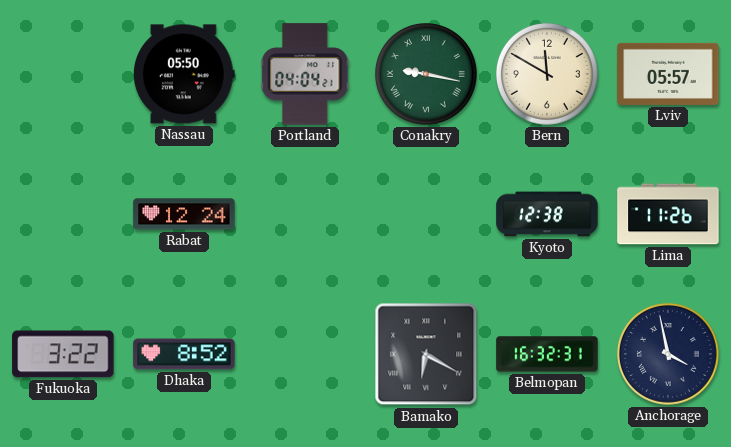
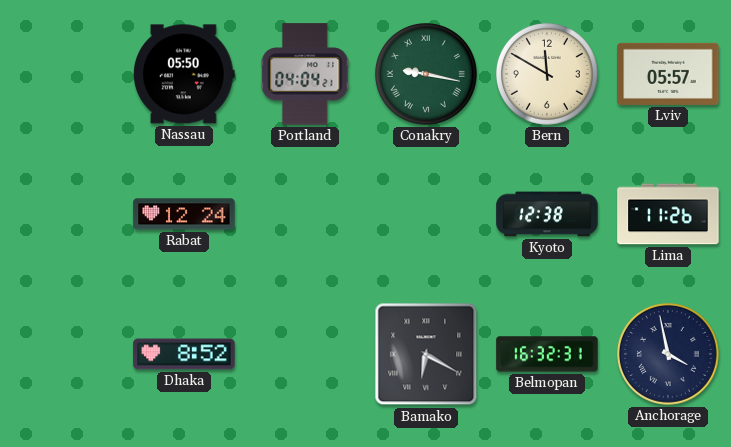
Fukuoka: 3:22 -> none (63, 354)
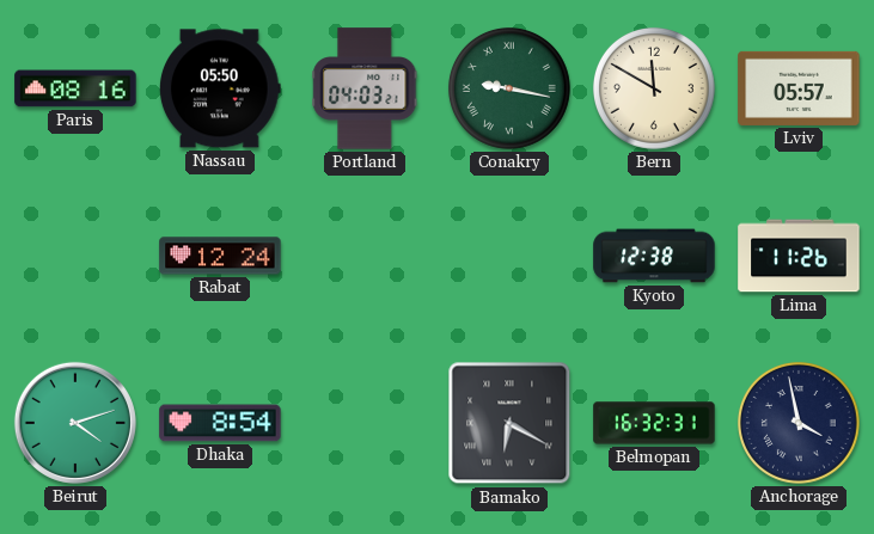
Paris: none -> 08:16 (75, 88)
Portland: 04:04 -> 04:03 (365, 88)
Beirut: none -> 4:12 (75, 423)
Dhaka: 8:52 -> 8:54 (220, 423)
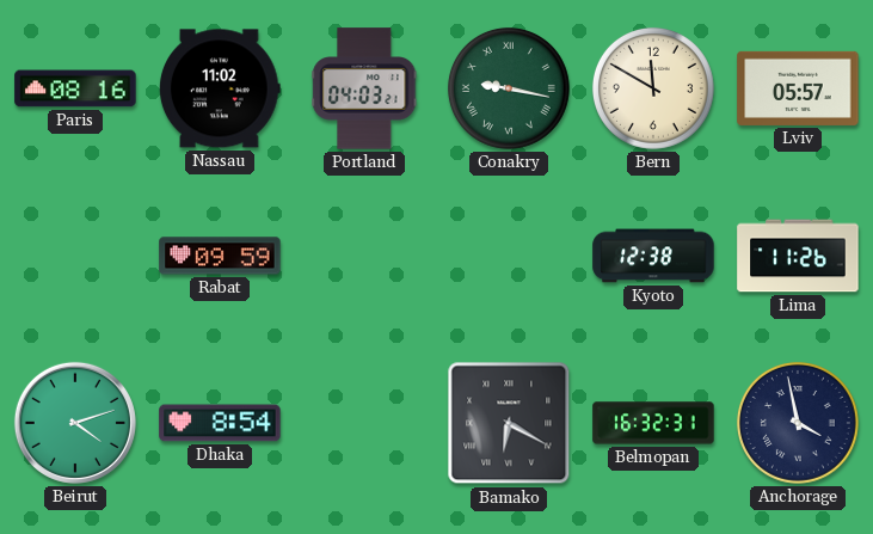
Nassau: 05:50 -> 11:02 (220, 88)
Rabat: 12:24 -> 09:59 (220, 256)
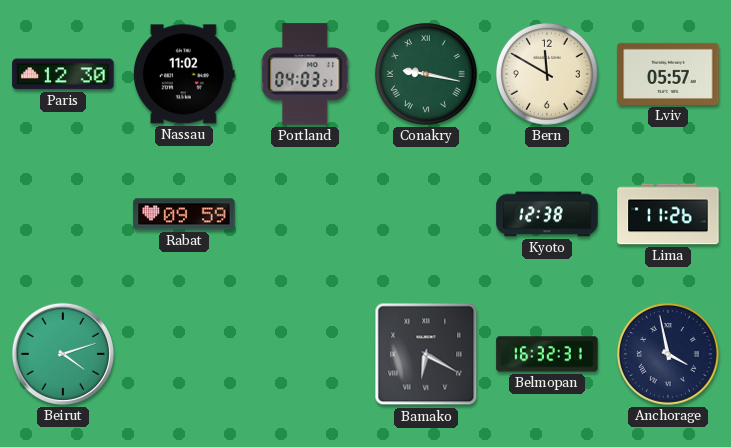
Paris: 08:16 -> 12:30 (63, 74)
Dhaka: 8:54 -> none (220, 423)
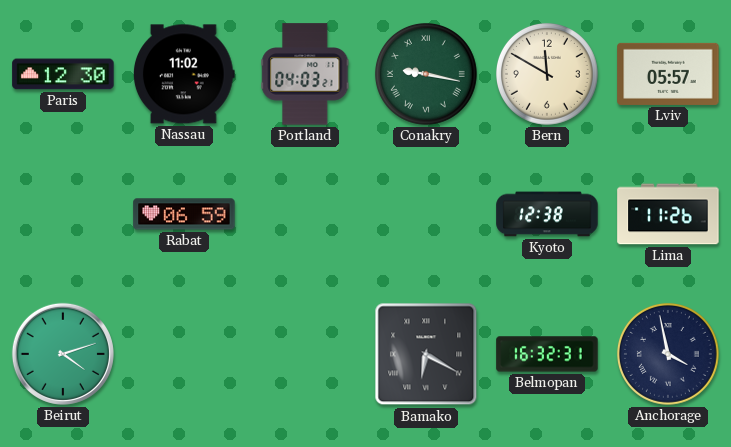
Rabat: 09:59 -> 06:59 (184, 214)
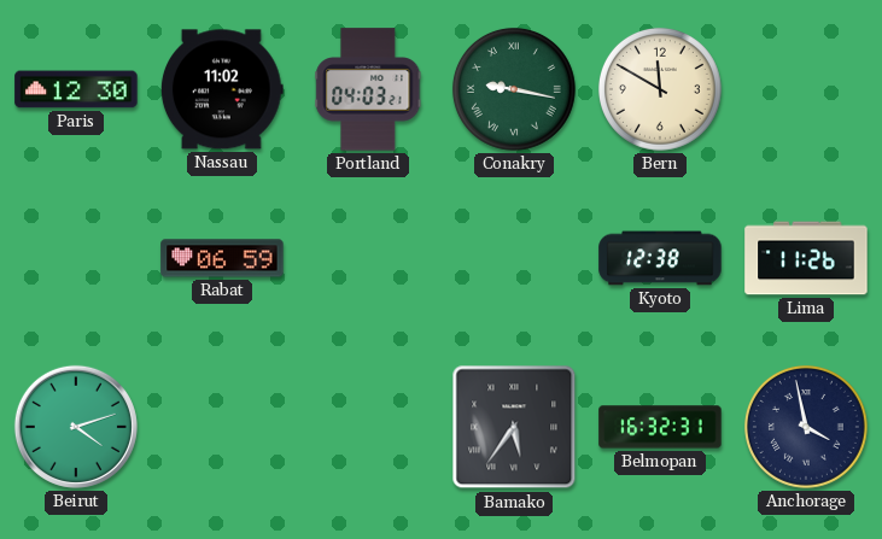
Lviv: 05:57 -> none (668, 74)
Bamako: 6:20 -> 5:36 (514, 427)
